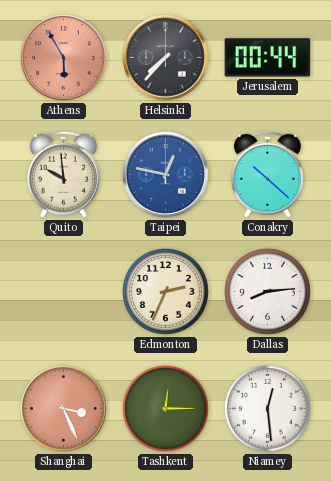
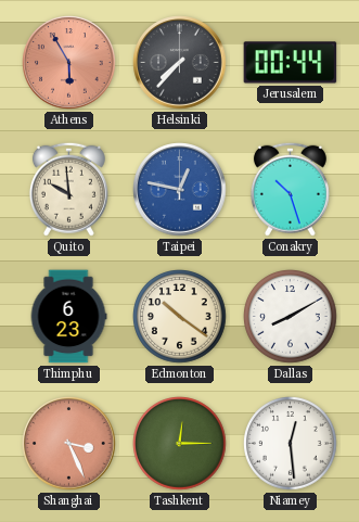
Conakry: 10:22 -> 10:27 (290, 189)
Thimphu: none -> 6:23 (68, 317)
Edmonton: 2:34 -> 10:21 (180, 317)
Dallas: 8:14 -> 8:10 (291, 317)
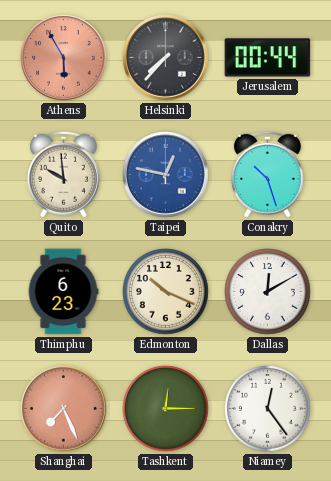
Edmonton: 10:21 -> 10:19 (166, 292)
Dallas: 8:10 -> 12:10 (268, 292)
Shanghai: 3:26 -> 7:26 (64, 409)
Niamey: 12:29 -> 12:24 (268, 409)
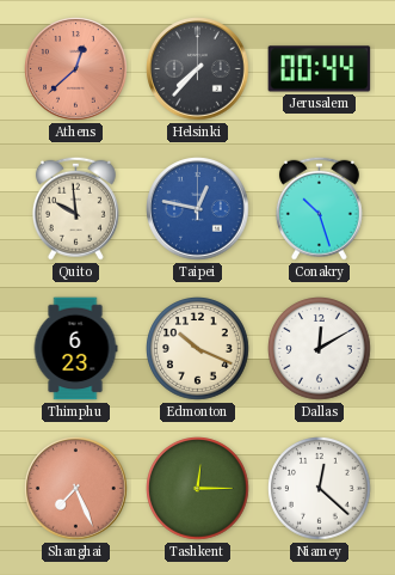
Athens: 5:55 -> 12:38 (76, 69)
Niamey: 12:24 -> 12:22 (320, 489)
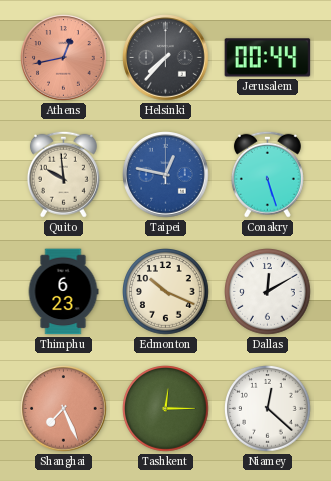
Athens: 12:38 -> 12:43 (64, 58)
Conakry: 10:27 -> 5:27 (267, 174)
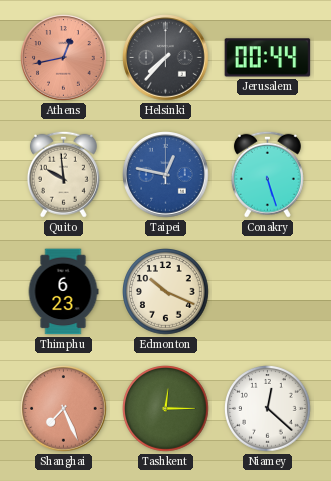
Dallas: 12:10 -> none (268, 292)
